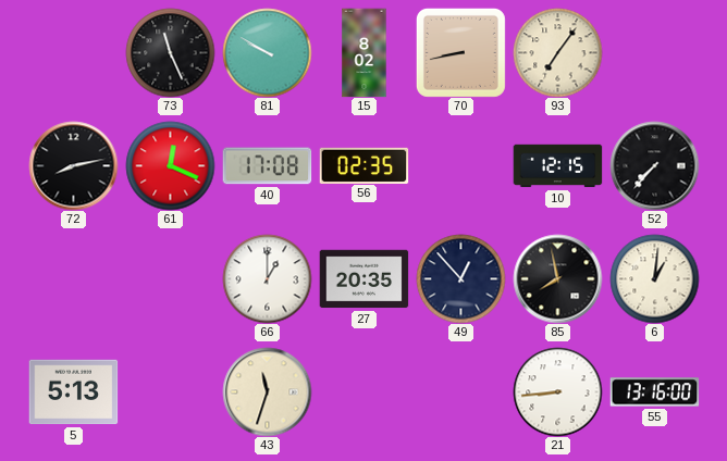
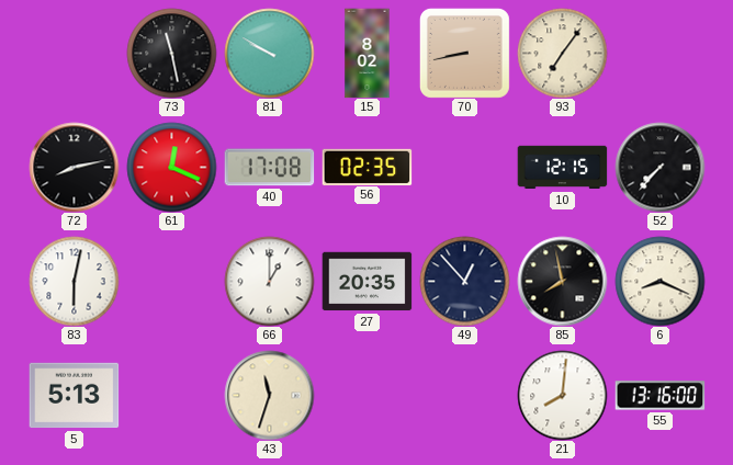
73: 11:26 -> 11:28 (171, 53)
83: none -> 6:02 (74, 281)
6: 1:01 -> 8:19 (659, 281)
21: 8:44 -> 8:01 (562, 395)
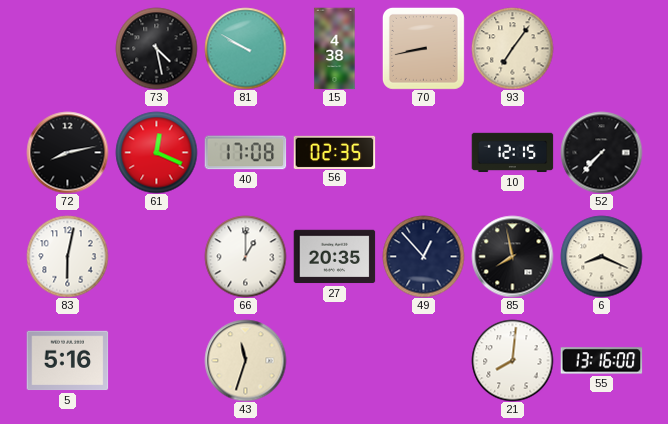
73: 11:28 -> 4:28 (156, 48)
15: 8:02 -> 4:38 (335, 48)
5: 5:13 -> 5:16 (67, 361)
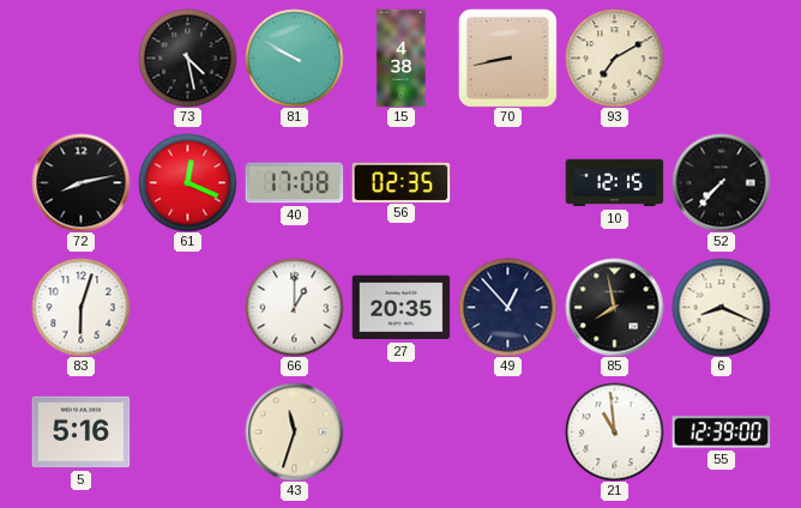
93: 7:06 -> 7:10 (614, 58)
83: 6:02 -> 6:03 (80, 307)
21: 8:01 -> 10:59 (614, 431)
55: 13:16 -> 12:39 (721, 433)
